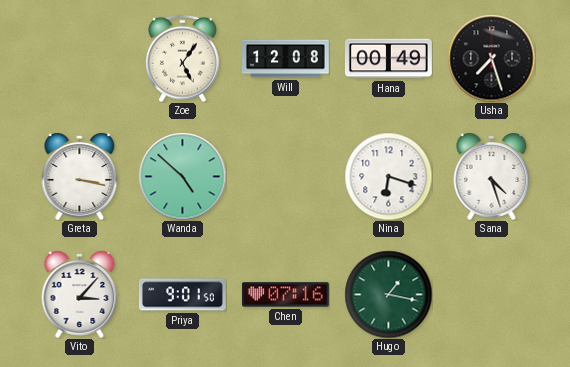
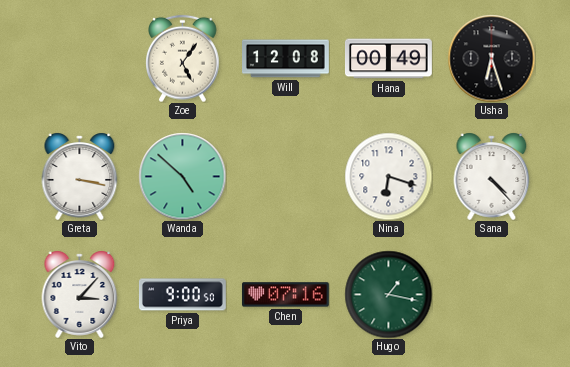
Usha: 7:27 -> 6:27 (491, 58)
Sana: 4:27 -> 4:23 (492, 176)
Priya: 9:01 -> 9:00 (182, 295)
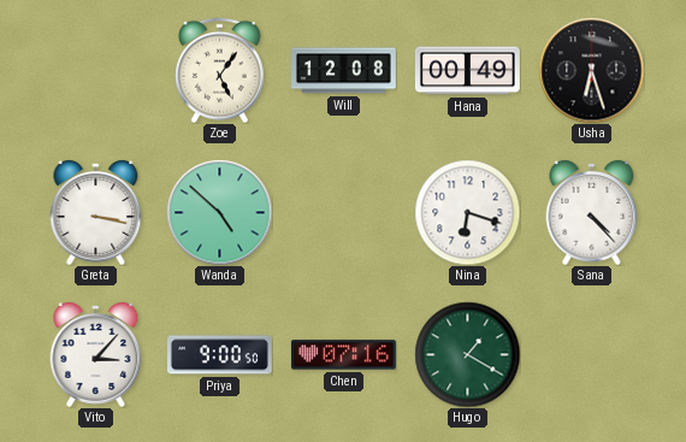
Hugo: 1:17 -> 1:20 (467, 354)
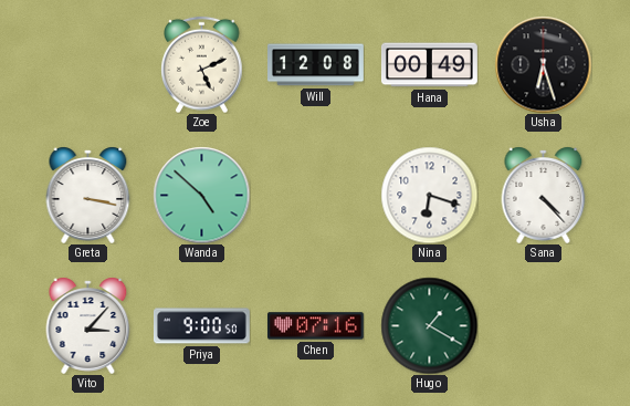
Zoe: 5:06 -> 5:11 (202, 64)
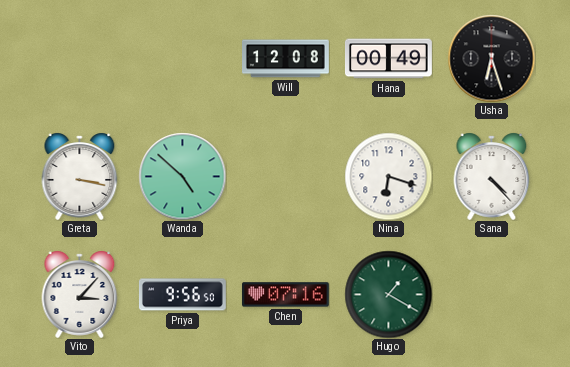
Zoe: 5:11 -> none (202, 64)
Priya: 9:00 -> 9:56 (182, 295)
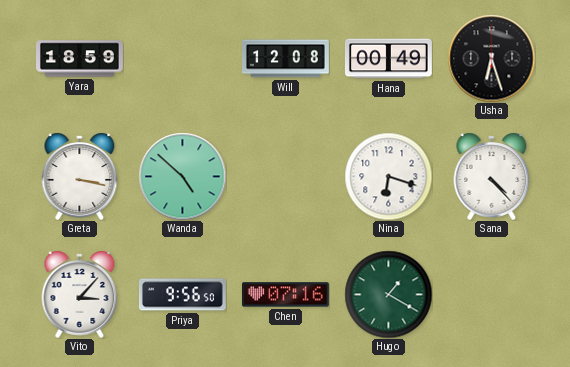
Yara: none -> 18:59 (80, 59)
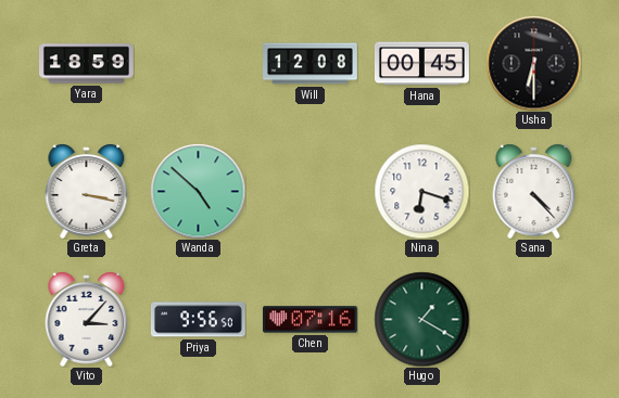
Hana: 00:49 -> 00:45 (422, 64)
Usha: 6:27 -> 6:30 (533, 63)
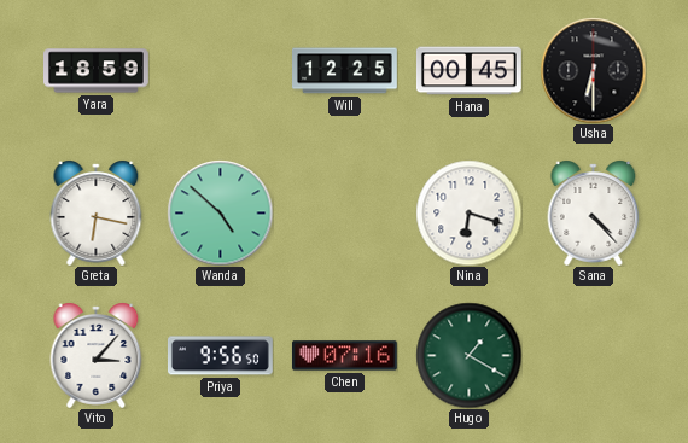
Will: 12:08 -> 12:25 (345, 71)
Greta: 3:17 -> 6:17 (97, 212)
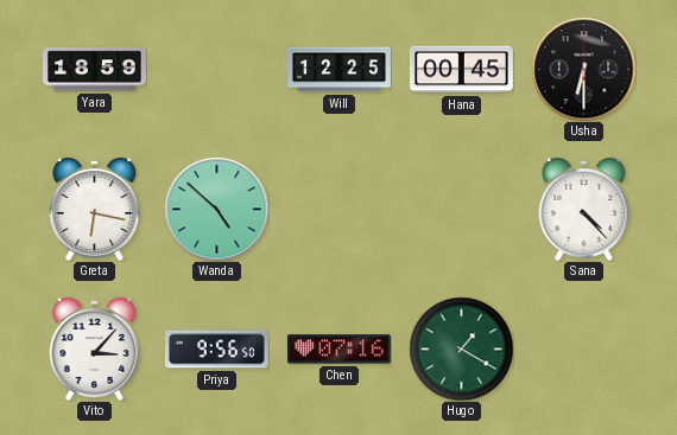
Nina: 6:18 -> none (468, 212)
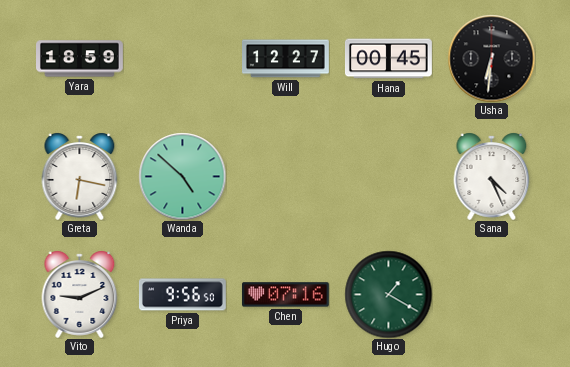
Will: 12:25 -> 12:27 (286, 59)
Usha: 6:30 -> 6:31 (491, 58)
Sana: 4:23 -> 4:26 (492, 176)
Vito: 3:07 -> 9:11 (80, 294)
